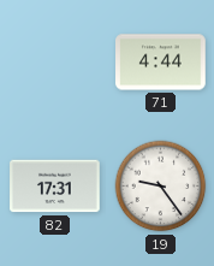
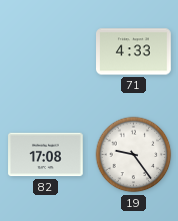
71: 4:44 -> 4:33 (134, 52)
82: 17:31 -> 17:08 (46, 155)
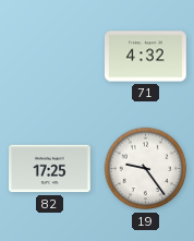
71: 4:33 -> 4:32 (146, 57)
82: 17:08 -> 17:25 (50, 169)
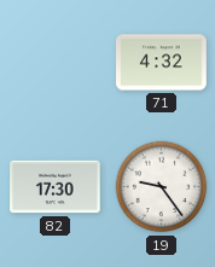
82: 17:25 -> 17:30 (56, 187)
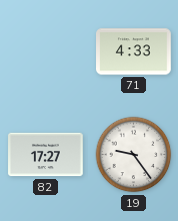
71: 4:32 -> 4:33 (134, 52)
82: 17:30 -> 17:27 (46, 155)
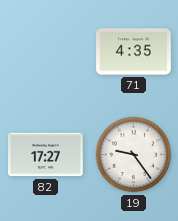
71: 4:33 -> 4:35 (134, 52)
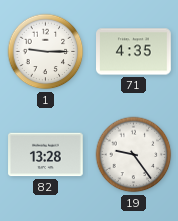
1: none -> 9:15 (46, 52)
82: 17:27 -> 13:28 (46, 155)
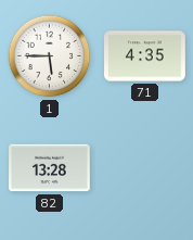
1: 9:15 -> 5:45 (50, 56)
19: 9:24 -> none (134, 155)
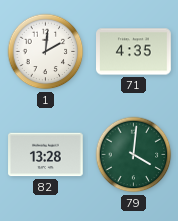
1: 5:45 -> 2:01 (46, 52)
79: none -> 4:01 (134, 155)
